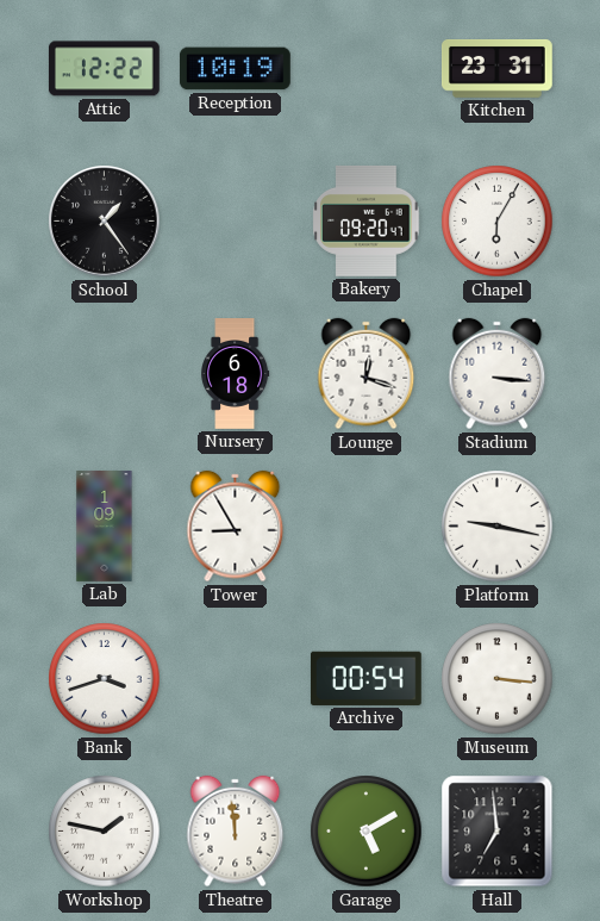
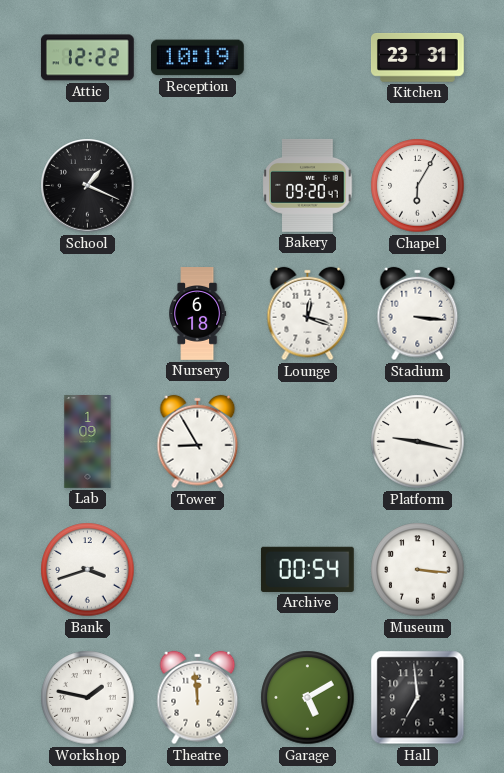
School: 1:24 -> 1:19 (88, 186)
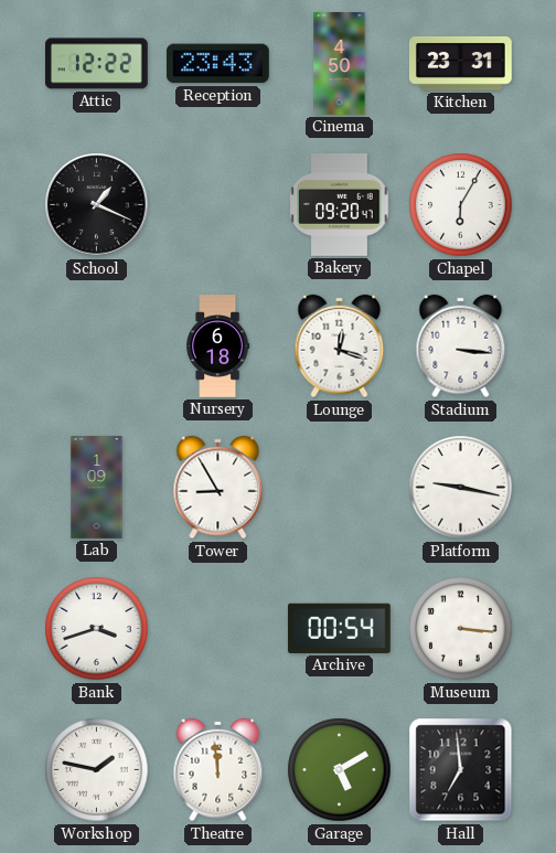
Reception: 10:19 -> 23:43 (217, 64)
Cinema: none -> 4:50 (340, 64)
